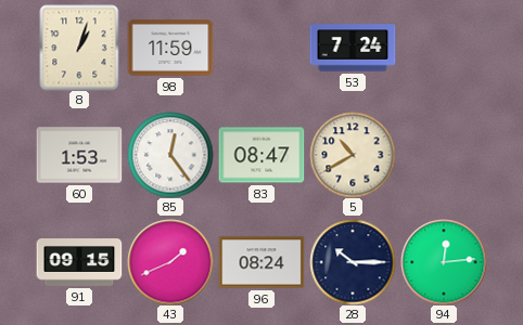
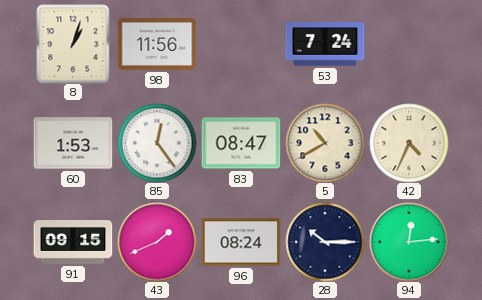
98: 11:59 -> 11:56 (157, 44)
42: none -> 4:34 (409, 143)
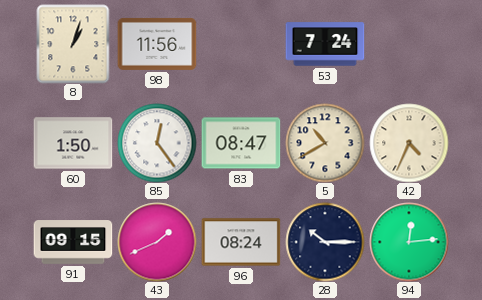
60: 1:53 -> 1:50 (73, 143)
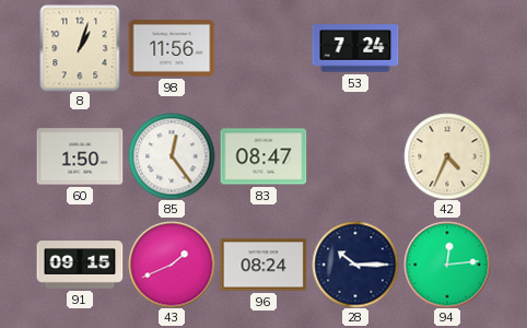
5: 10:40 -> none (325, 143)
